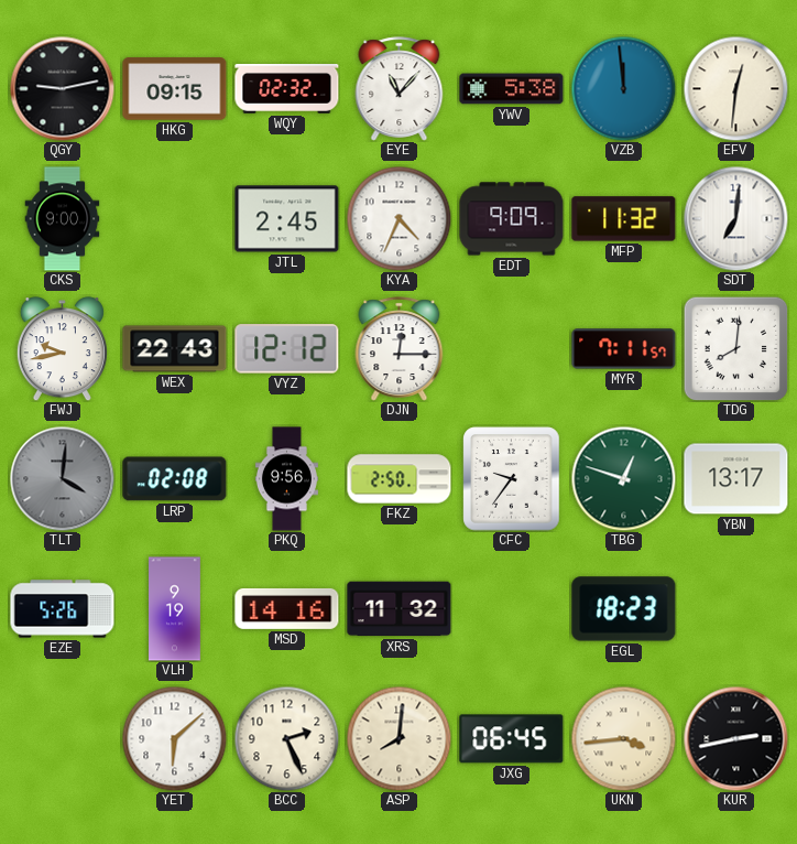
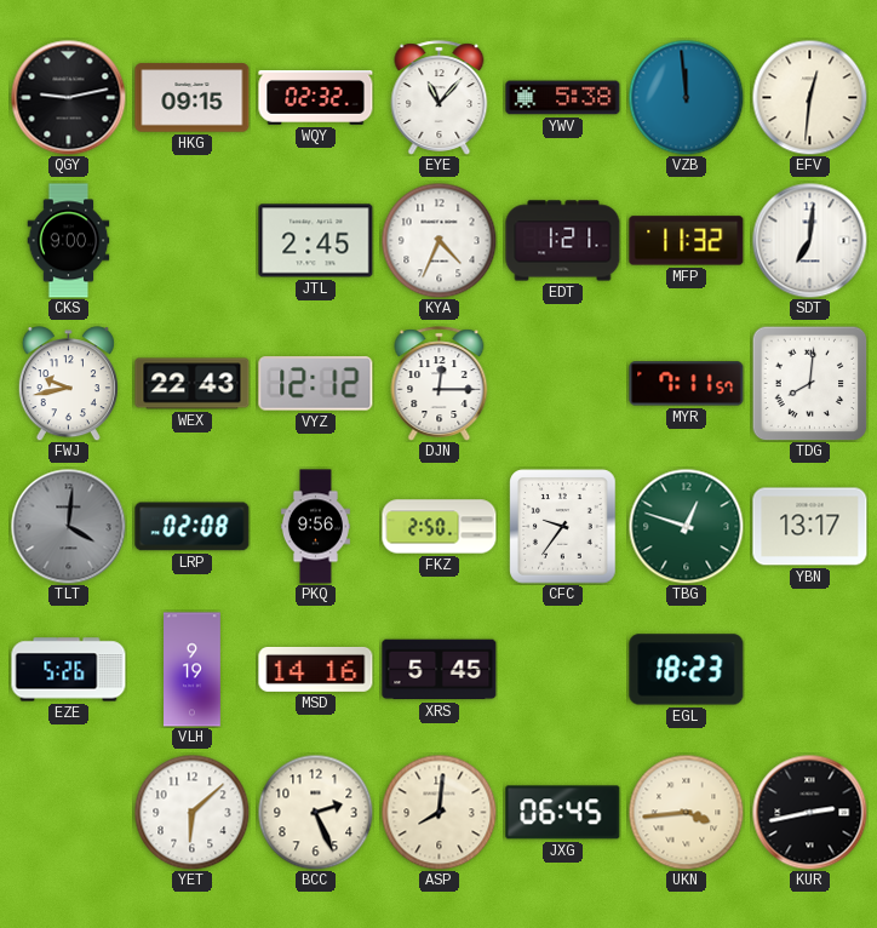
EDT: 9:09 -> 1:21 (563, 241)
XRS: 11:32 -> 5:45 (440, 670)
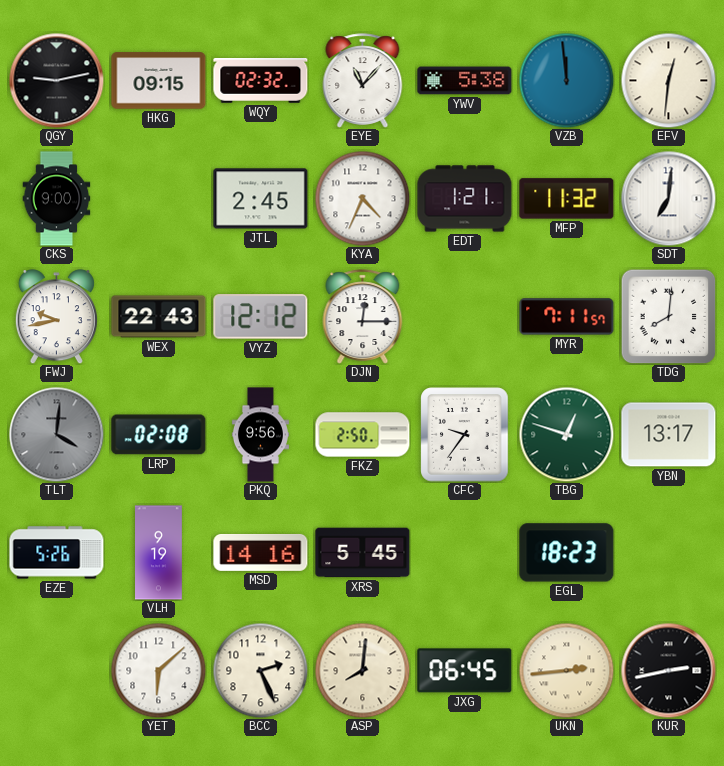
UKN: 3:44 -> 2:44 (566, 670)
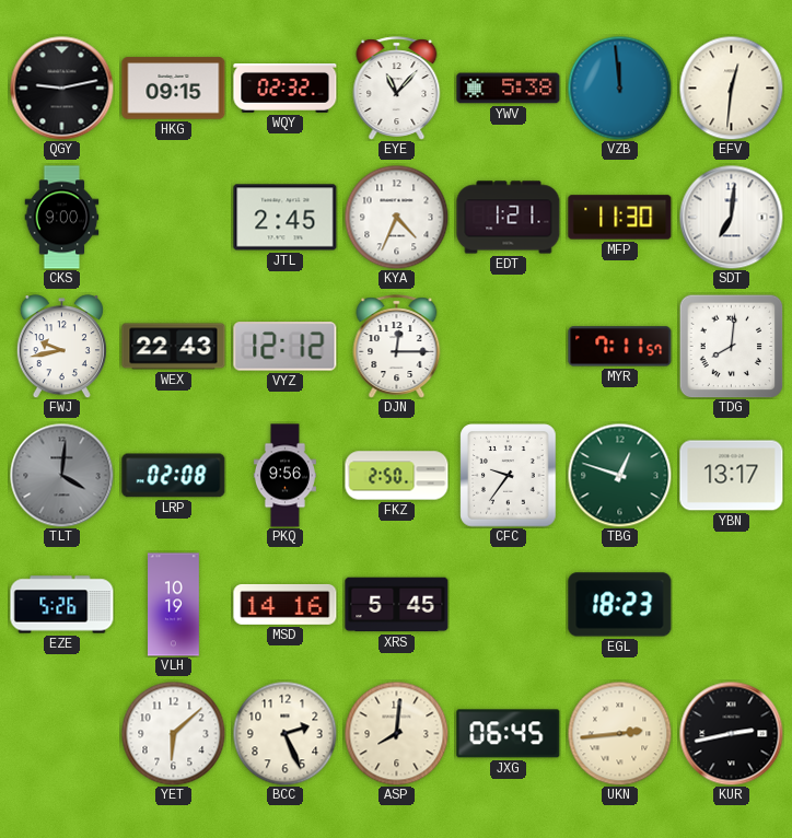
MFP: 11:32 -> 11:30 (620, 218)
VLH: 9:19 -> 10:19 (174, 605)
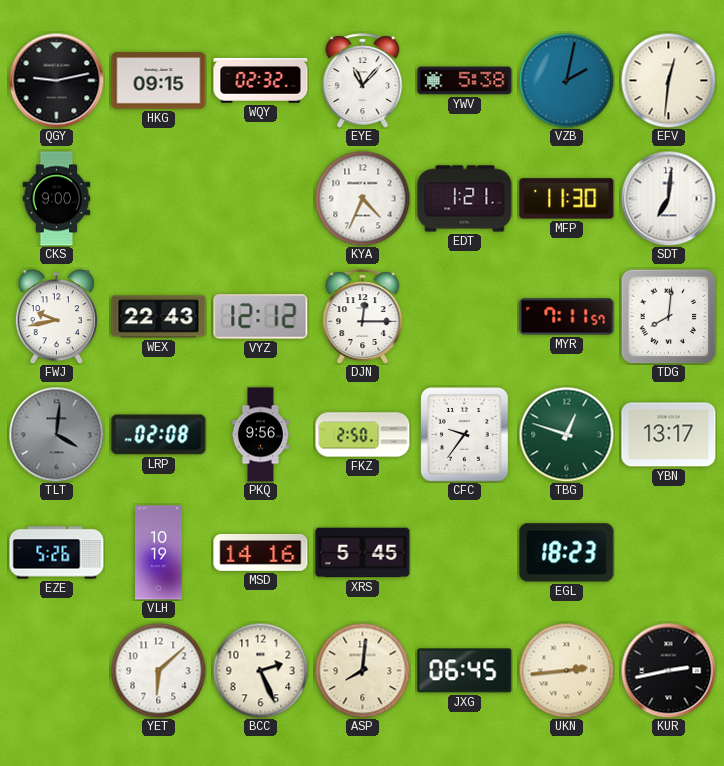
VZB: 11:59 -> 2:02 (566, 80)
JTL: 2:45 -> none (286, 218)
